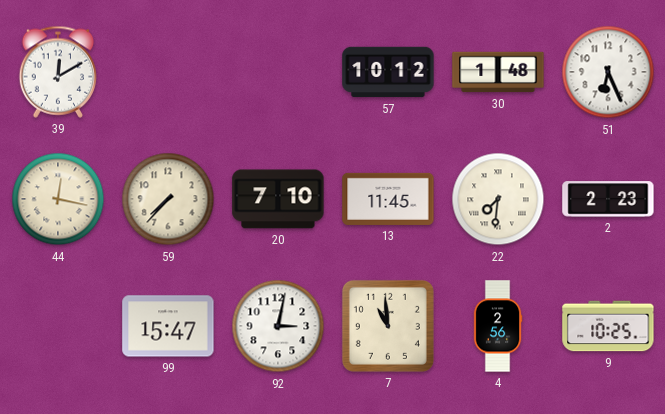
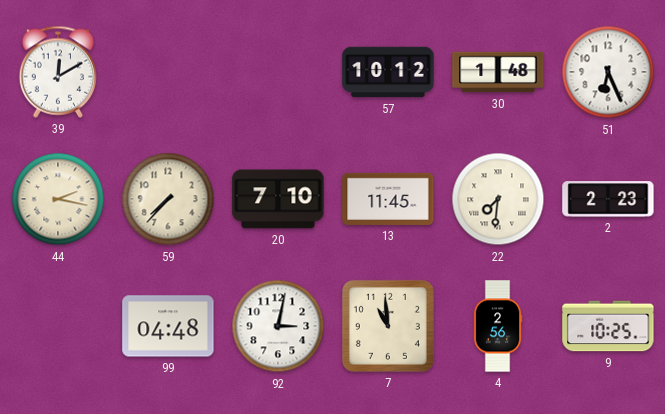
44: 12:17 -> 2:17 (58, 199)
99: 15:47 -> 04:48 (168, 326)
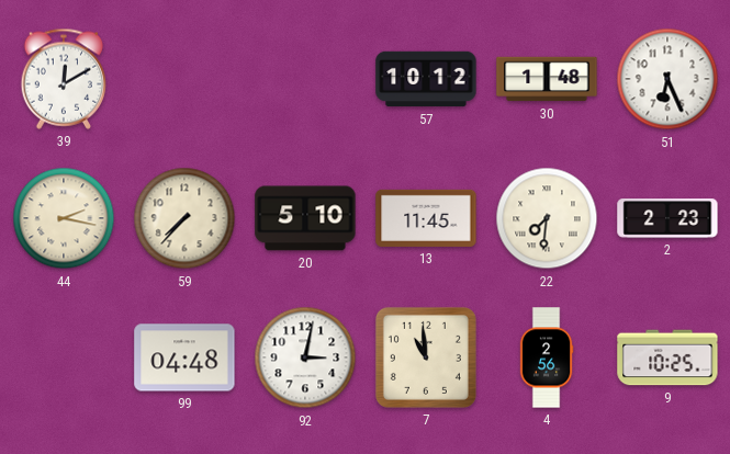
20: 7:10 -> 5:10 (305, 218)
